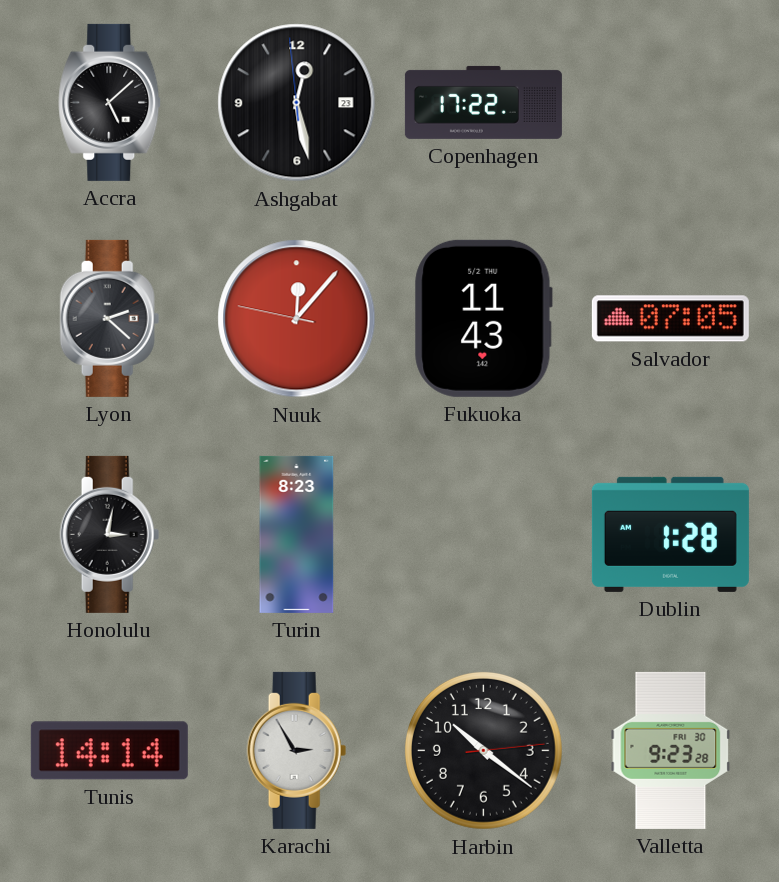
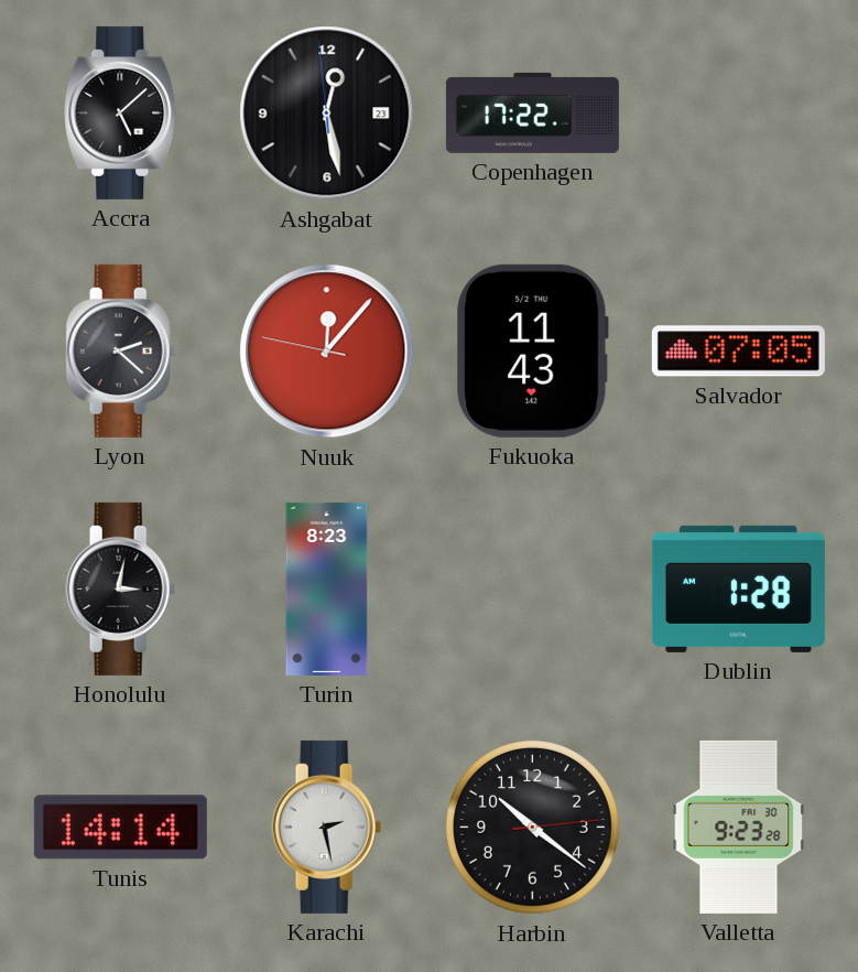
Karachi: 2:55 -> 2:28 (327, 827)
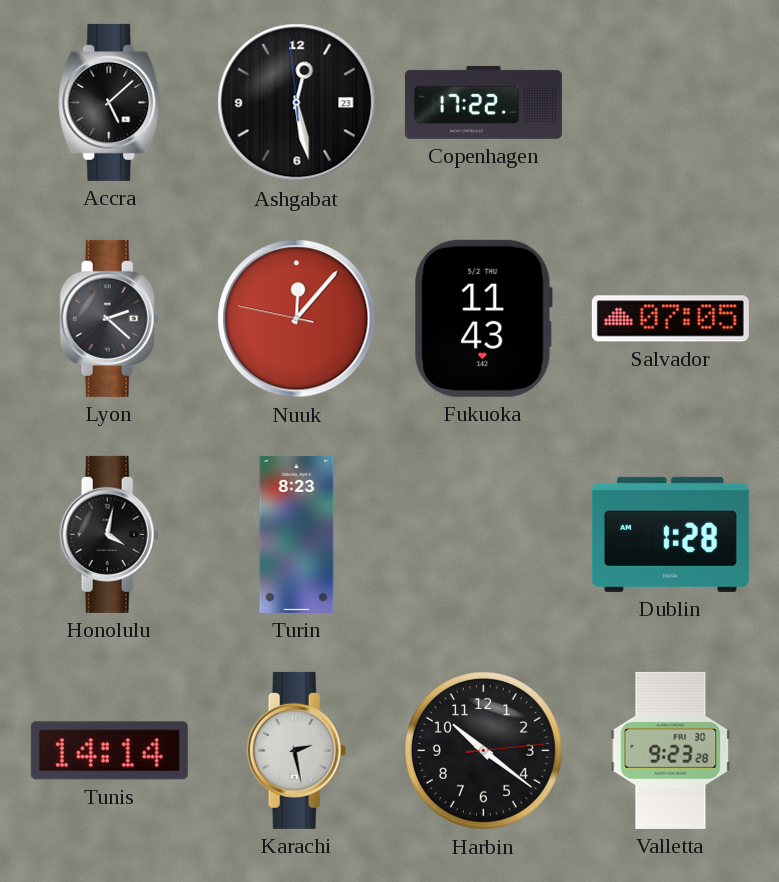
Honolulu: 3:02 -> 4:02 (110, 534)
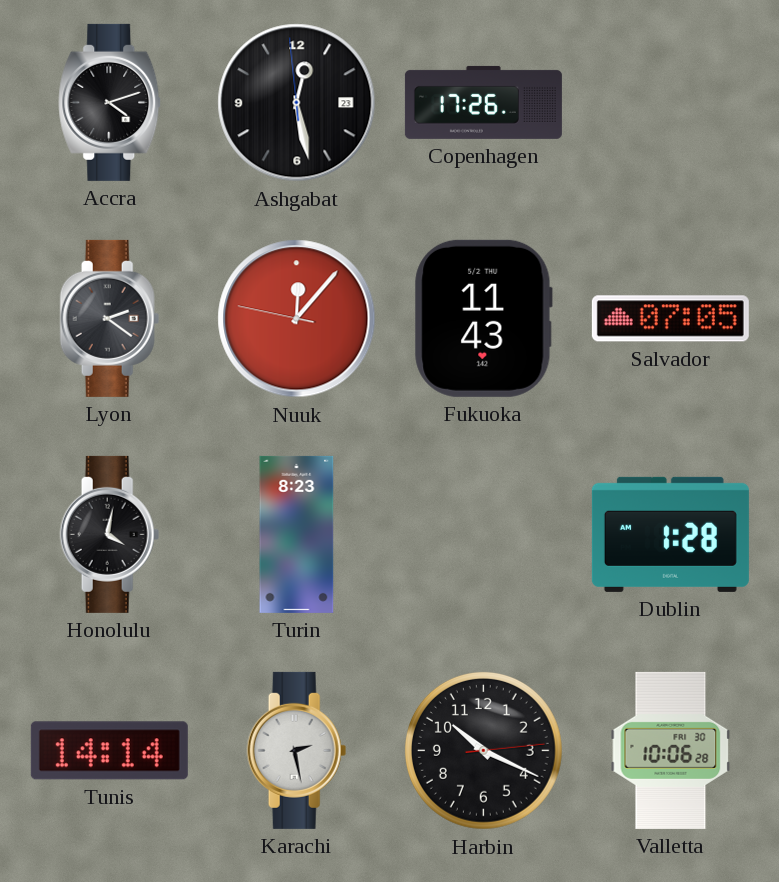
Accra: 5:08 -> 4:12 (110, 102)
Copenhagen: 17:22 -> 17:26 (483, 102)
Lyon: 2:22 -> 2:21 (110, 318)
Harbin: 10:21 -> 10:19 (483, 750)
Valletta: 9:23 -> 10:06 (671, 750)
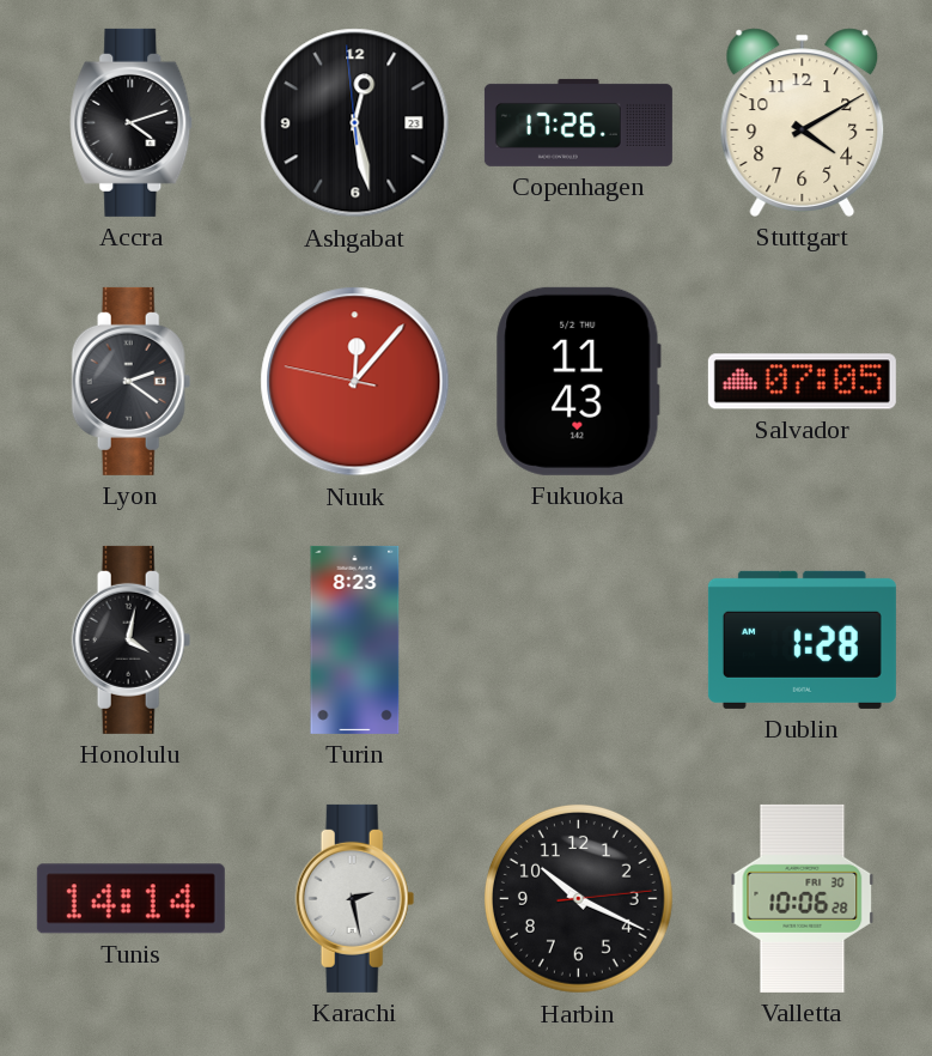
Stuttgart: none -> 4:10 (803, 122)
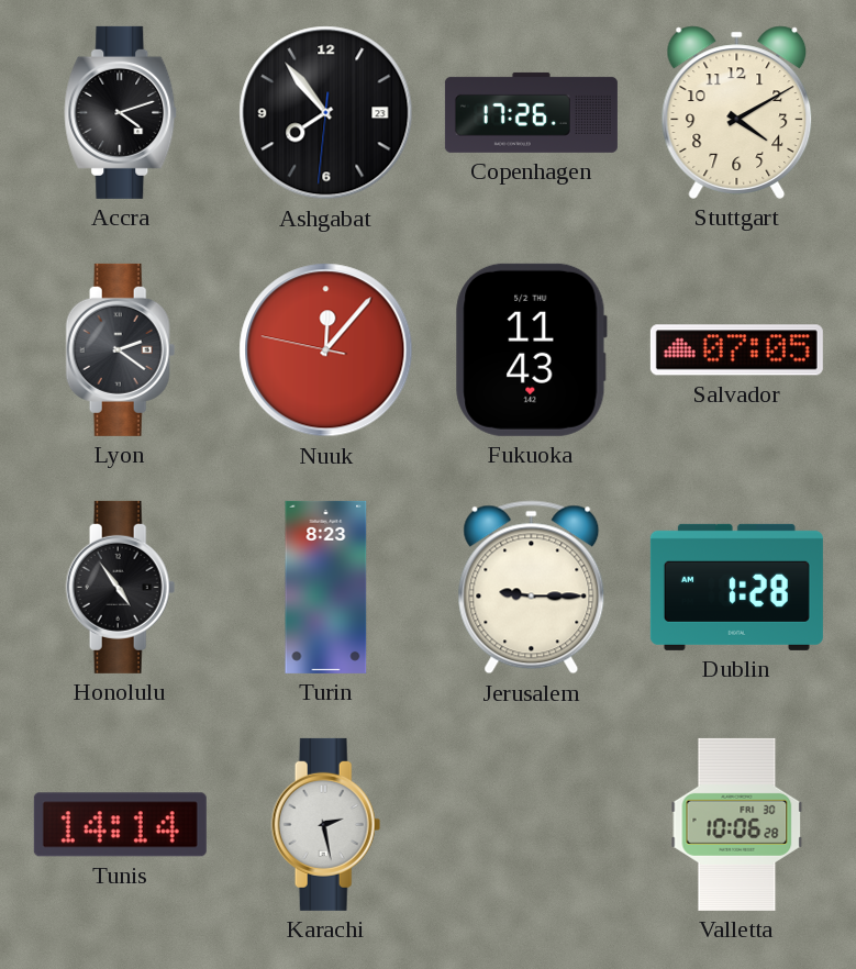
Ashgabat: 12:27 -> 7:53 (326, 113)
Honolulu: 4:02 -> 4:54 (121, 587)
Jerusalem: none -> 9:15 (532, 588)
Harbin: 10:19 -> none (578, 898)
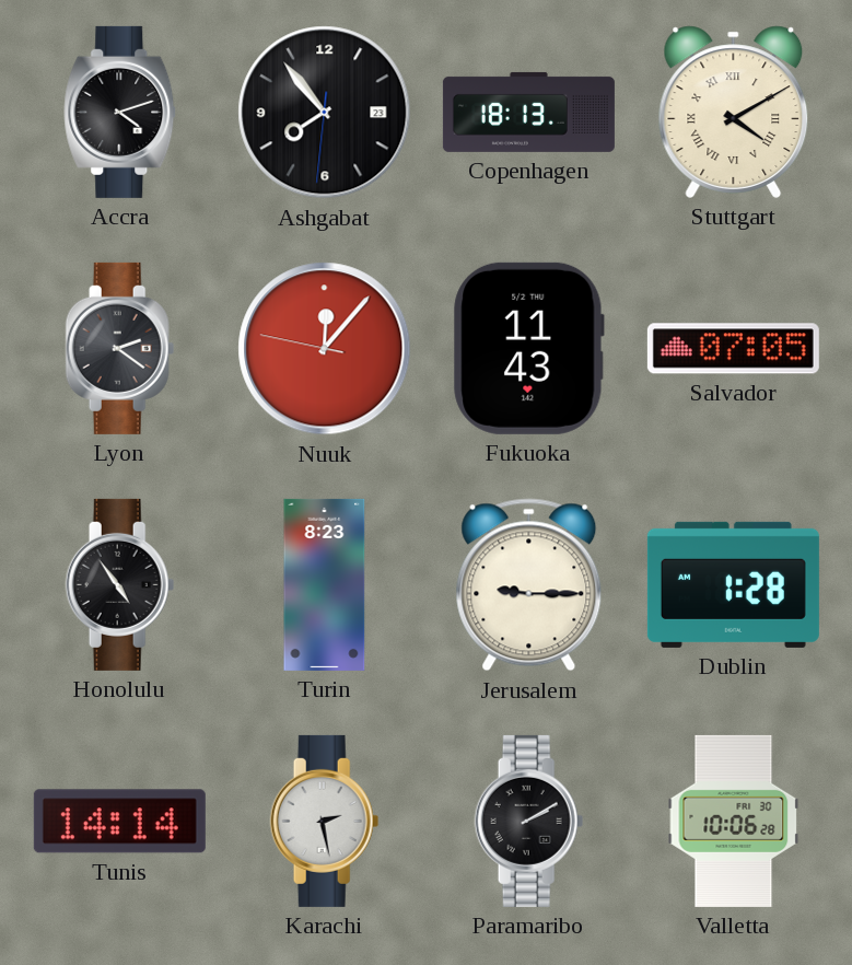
Copenhagen: 17:26 -> 18:13 (528, 112)
Stuttgart numerals: Arabic -> Roman (734, 112)
Paramaribo: none -> 2:10 (529, 821)
